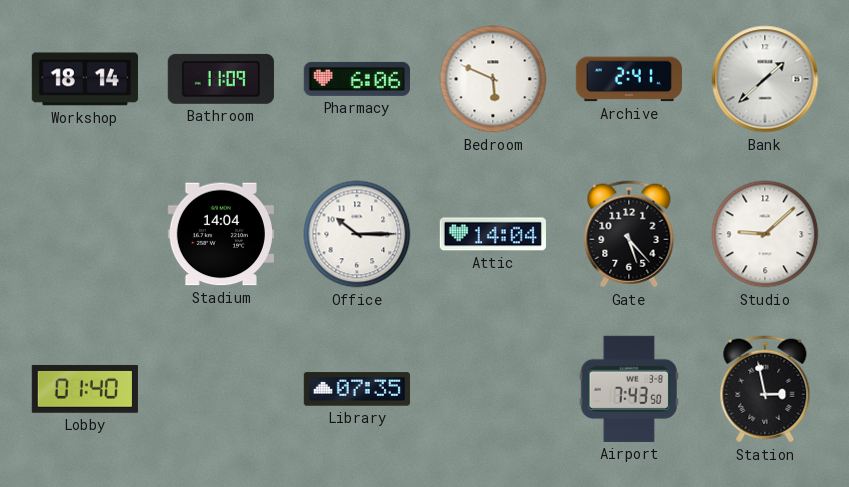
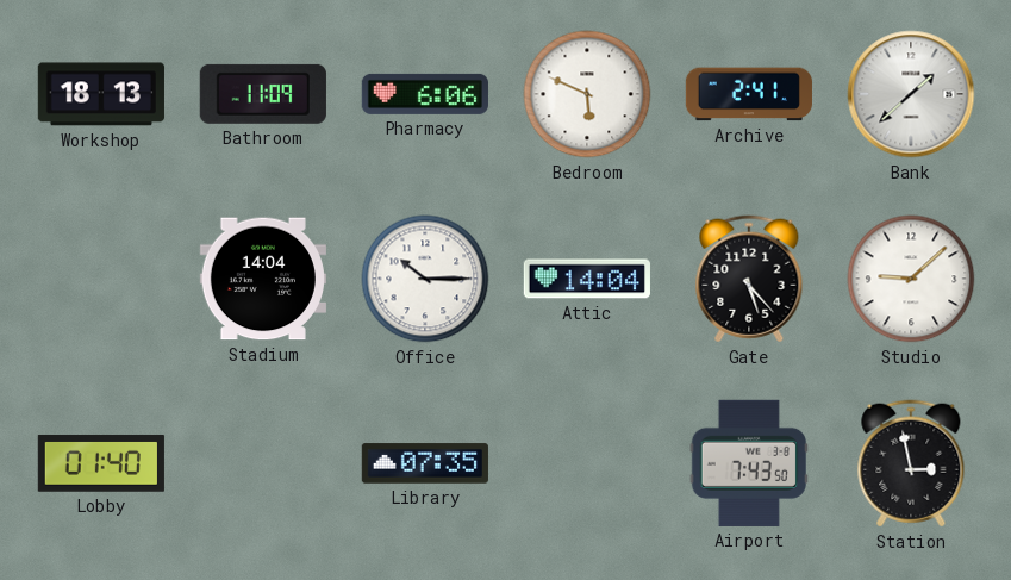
Workshop: 18:14 -> 18:13 (101, 94)
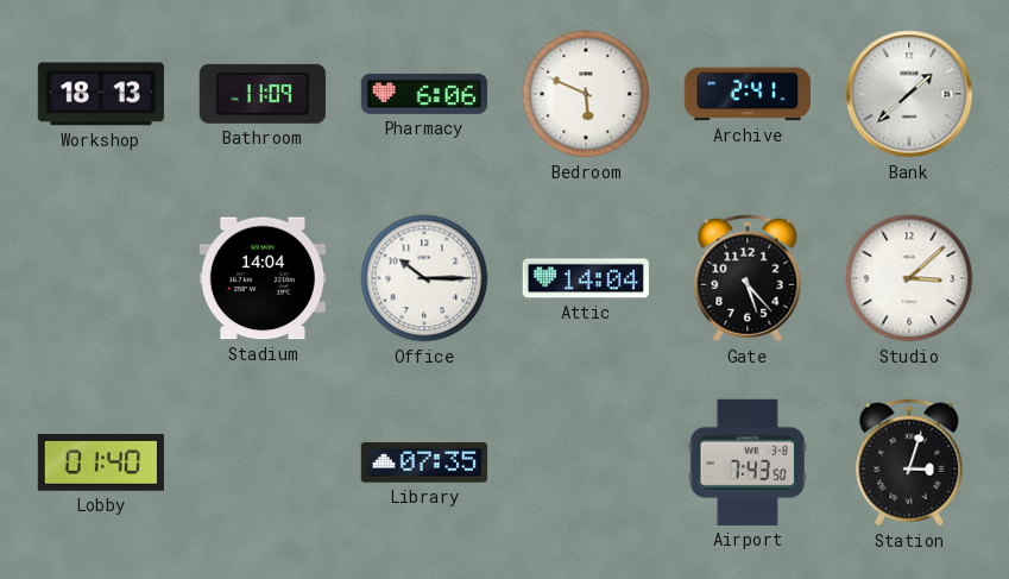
Studio: 9:08 -> 3:08 (909, 278)
Station: 2:58 -> 3:03 (909, 462)
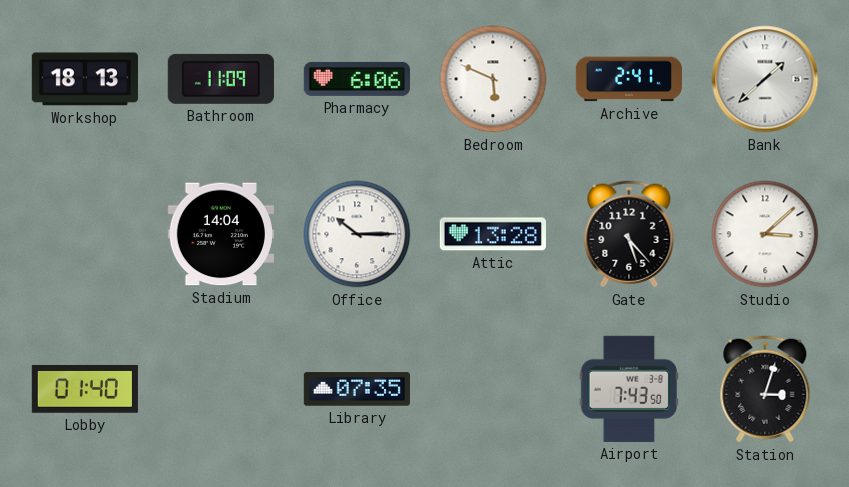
Attic: 14:04 -> 13:28 (493, 234)
